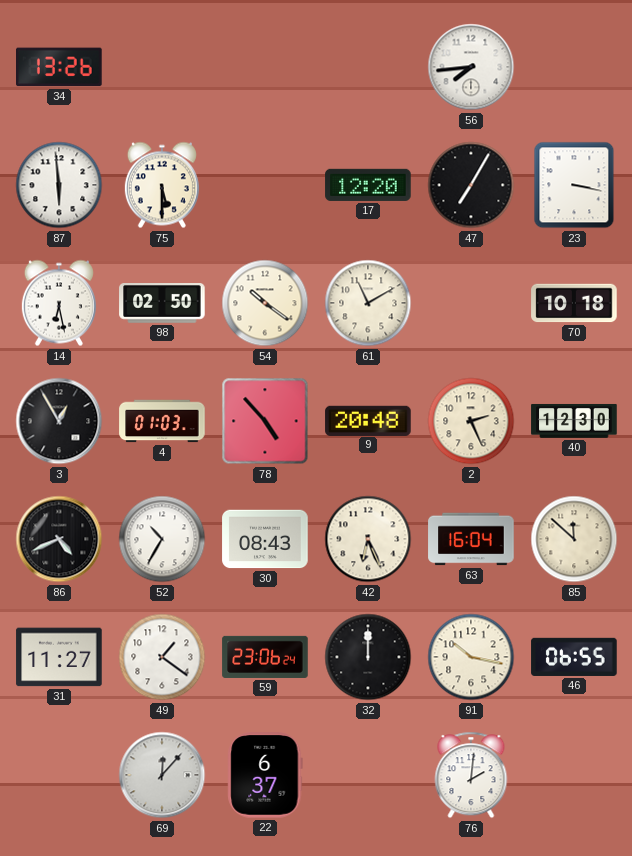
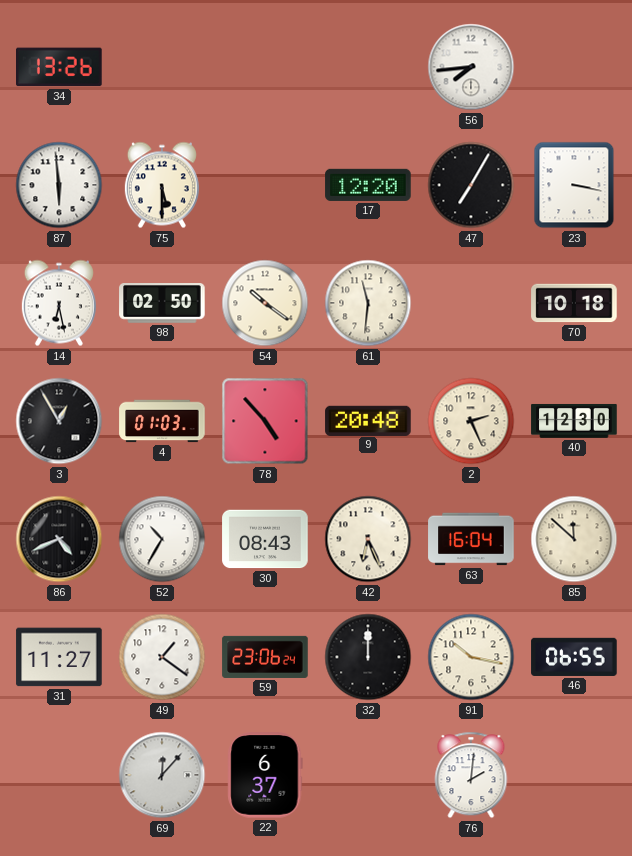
61: 11:10 -> 11:31 (368, 303)
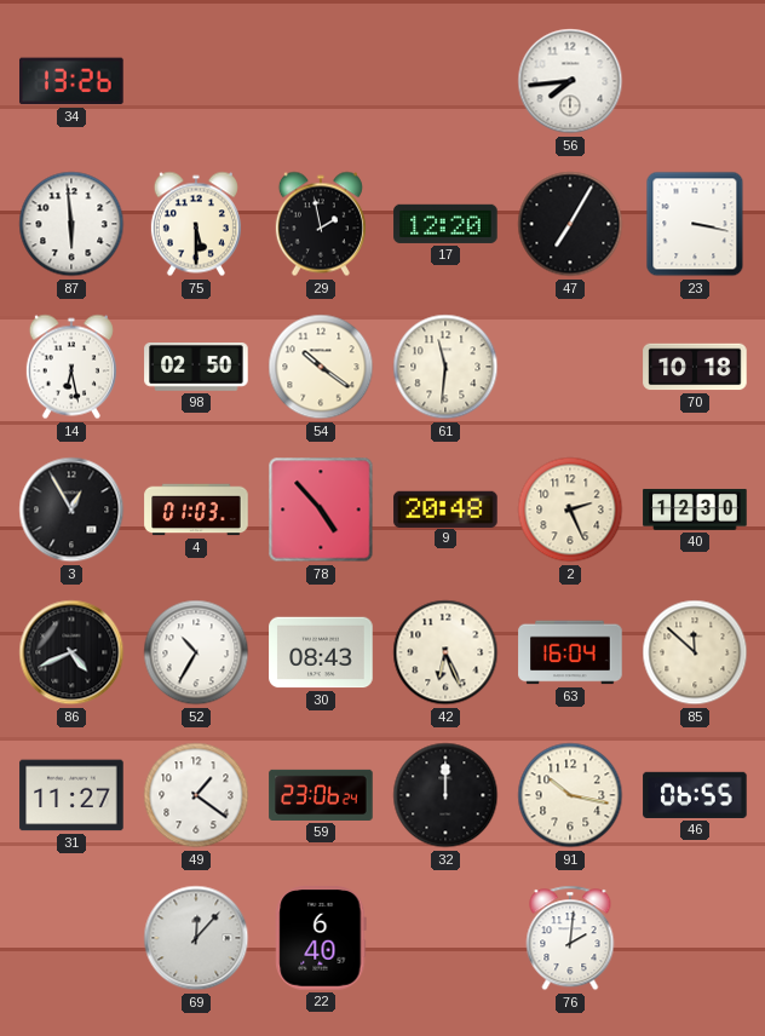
29: none -> 1:58 (321, 224)
22: 6:37 -> 6:40 (321, 938)
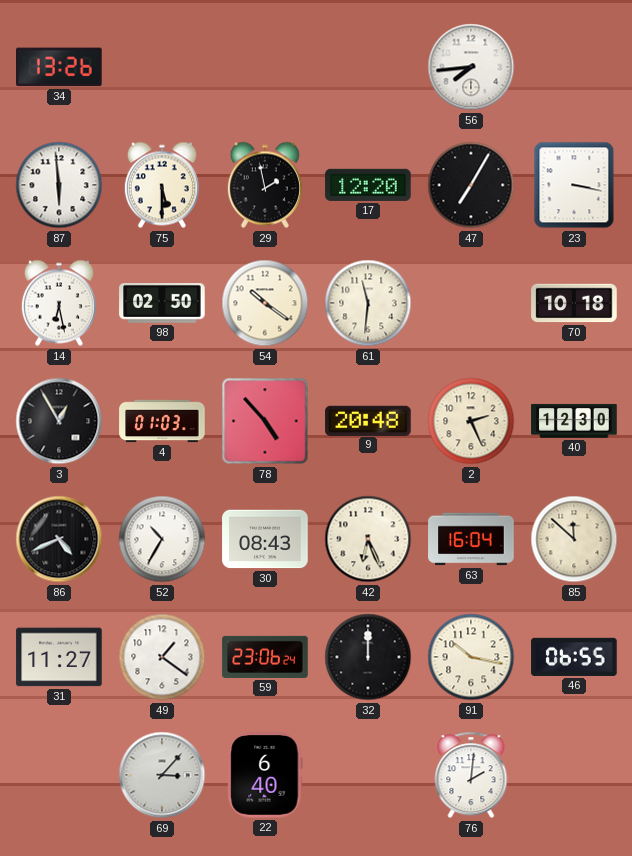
69: 12:07 -> 3:07 (162, 775)
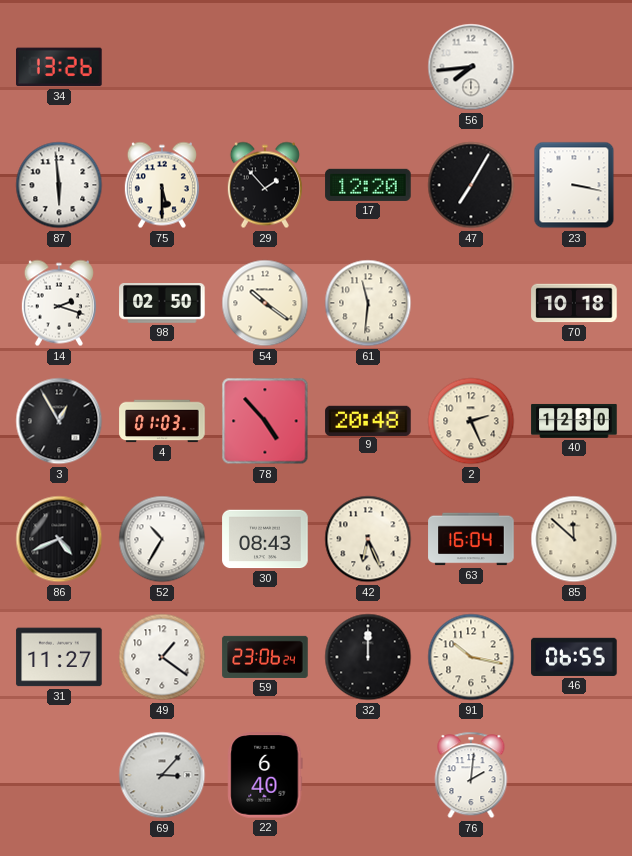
29: 1:58 -> 1:53 (265, 185)
14: 6:28 -> 2:18 (59, 303)
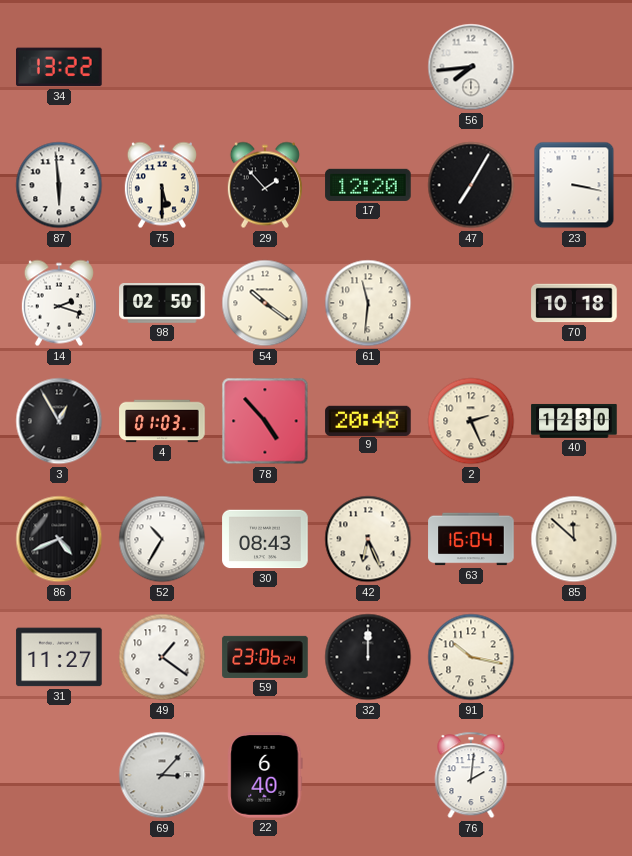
34: 13:26 -> 13:22 (60, 67)
46: 06:55 -> none (574, 657)
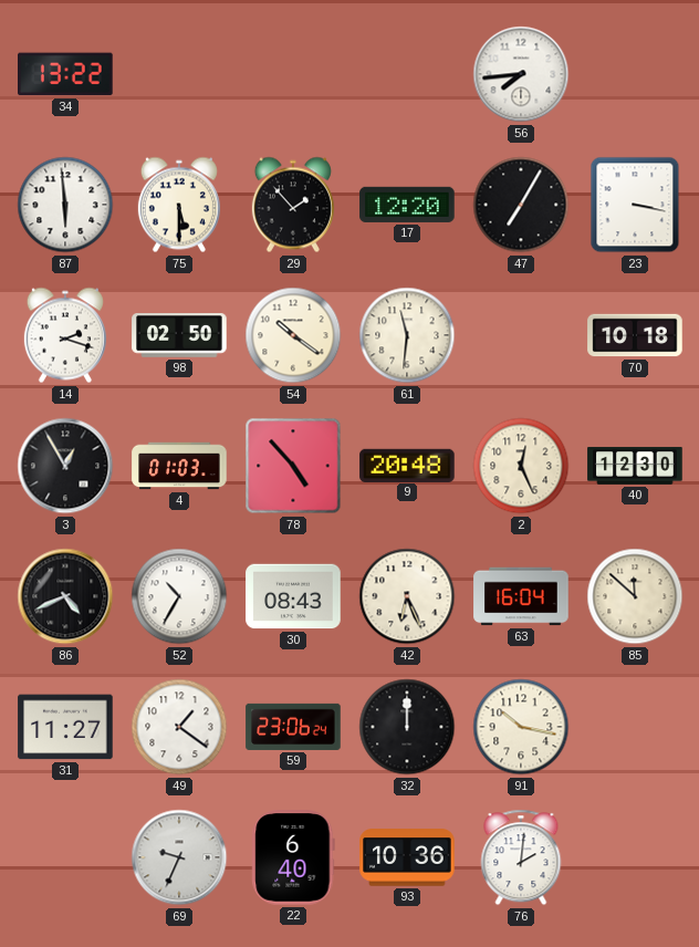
2: 2:26 -> 12:26 (521, 466)
69: 3:07 -> 9:34 (179, 857)
93: none -> 10:36 (407, 857)
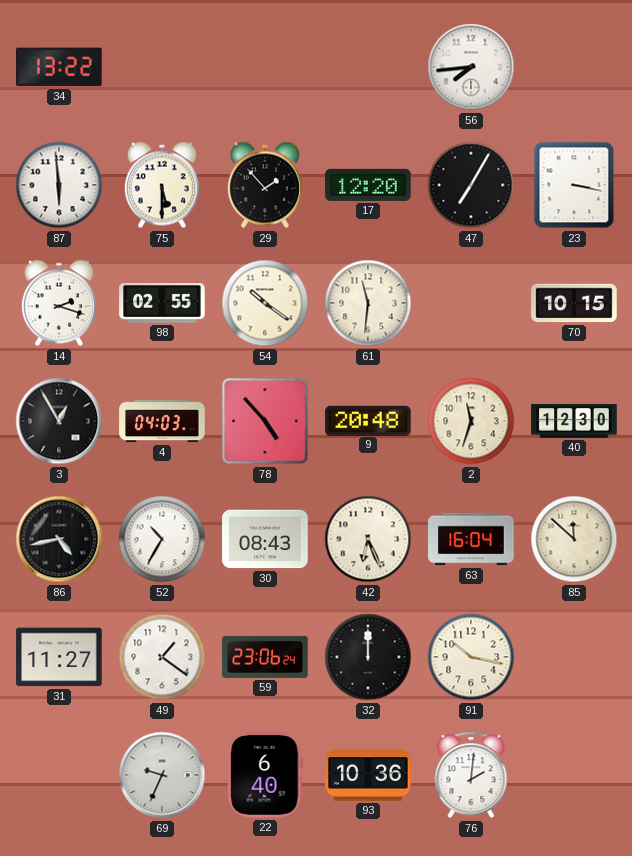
98: 02:50 -> 02:55 (162, 304)
70: 10:18 -> 10:15 (574, 303)
4: 01:03 -> 04:03 (162, 421)
2: 12:26 -> 11:33 (471, 421)
86: 4:41 -> 4:43 (59, 539)
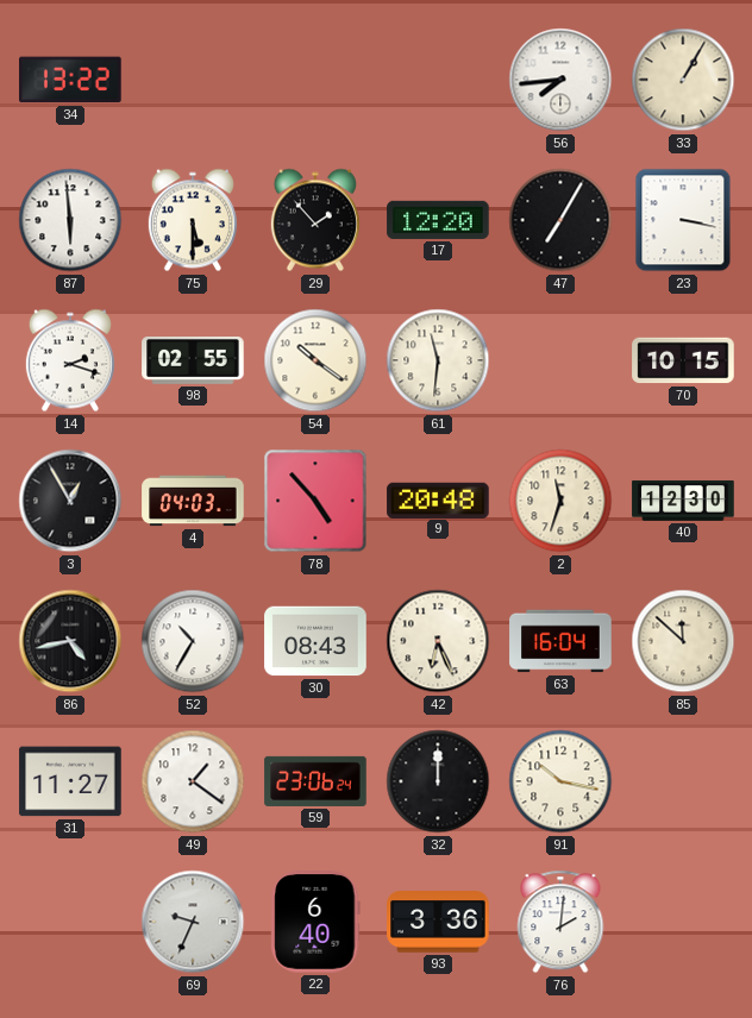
33: none -> 1:05 (683, 80)
93: 10:36 -> 3:36 (438, 922)
